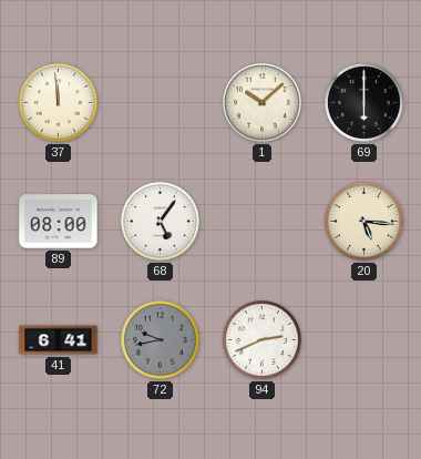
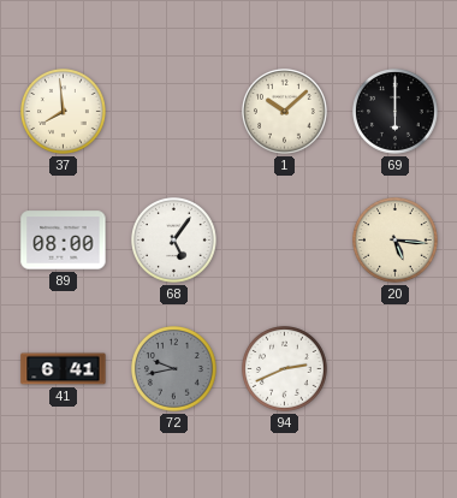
37: 11:59 -> 7:59 (64, 112)
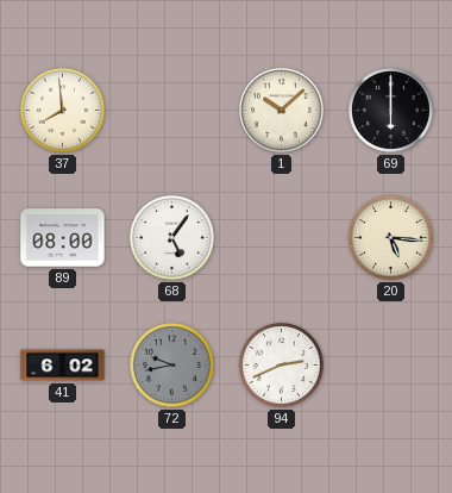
41: 6:41 -> 6:02 (63, 366)
